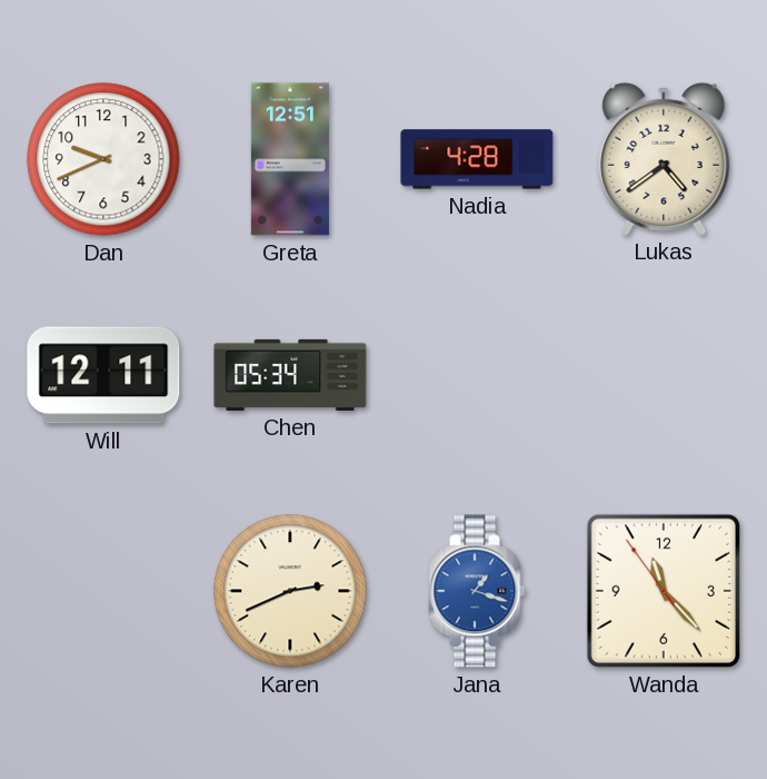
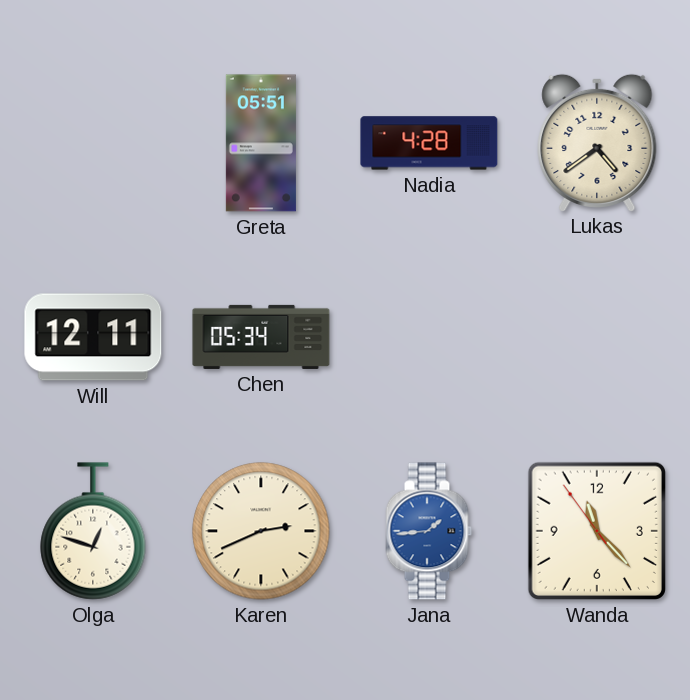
Dan: 9:41 -> none (103, 159)
Greta: 12:51 -> 05:51 (261, 143)
Olga: none -> 12:48 (93, 531)
Jana: 1:18 -> 1:44 (429, 531)
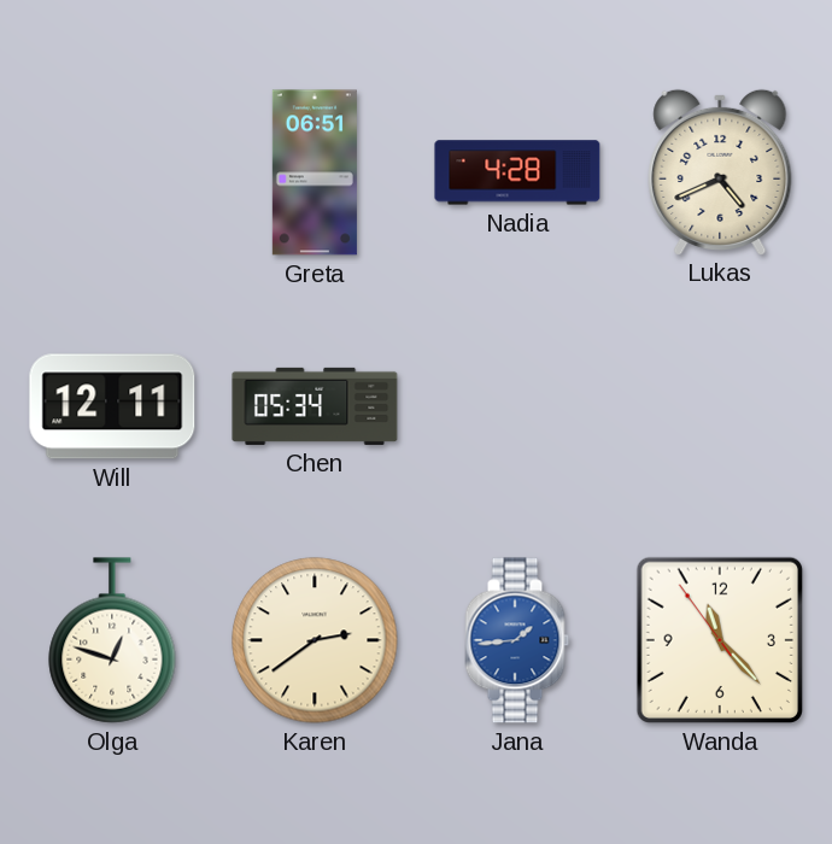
Greta: 05:51 -> 06:51 (315, 172)
Lukas: 4:39 -> 4:41 (720, 171)
Karen: 2:41 -> 2:39 (315, 640)
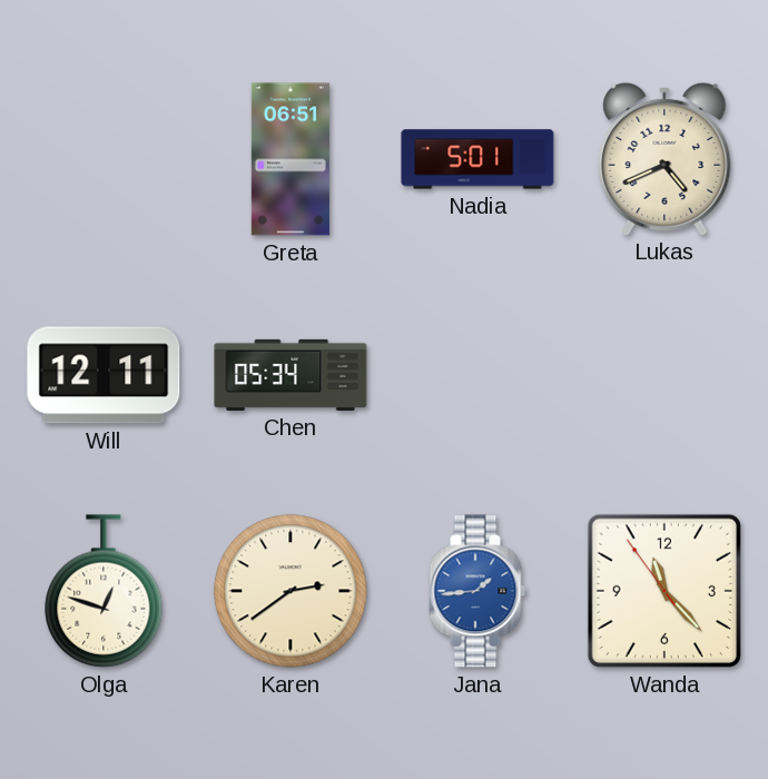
Nadia: 4:28 -> 5:01 (477, 159)
